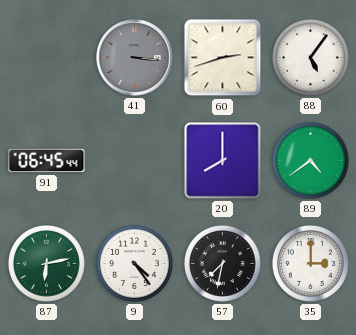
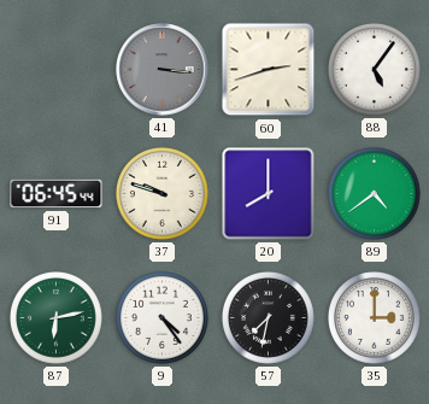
37: none -> 9:48 (161, 193)
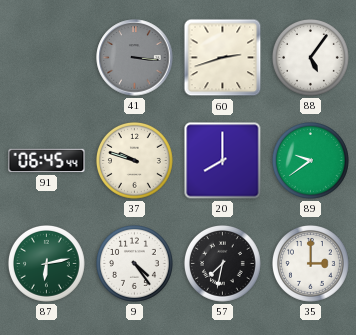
89: 4:39 -> 9:39 (310, 160)
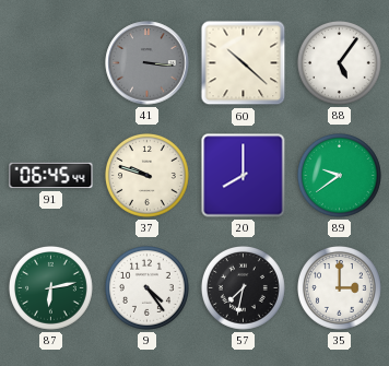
60: 2:42 -> 10:22 (244, 63)
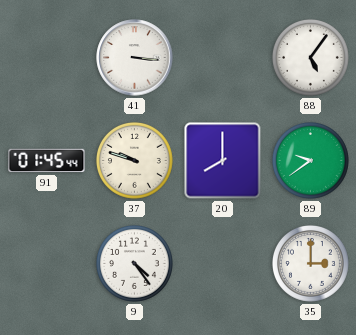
41 dial: grey -> white (135, 58)
60: 10:22 -> none (244, 63)
91: 06:45 -> 01:45 (47, 161)
87: 6:13 -> none (50, 287)
57: 7:32 -> none (243, 287)
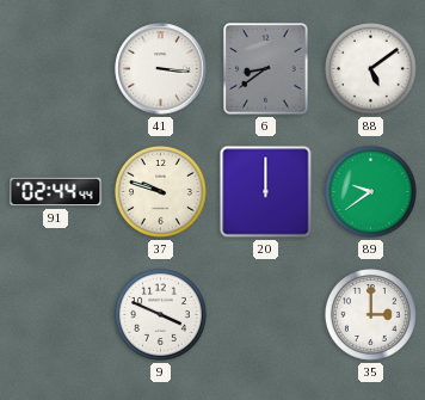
6: none -> 8:39 (266, 69)
88: 5:06 -> 5:09 (370, 68)
91: 01:45 -> 02:44 (56, 192)
20: 8:00 -> 12:00 (266, 192)
9: 4:24 -> 3:49 (160, 314)
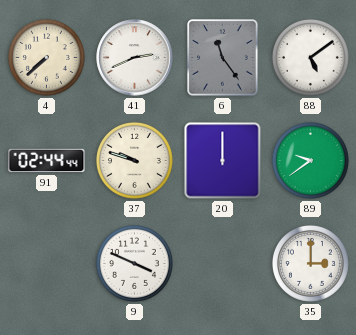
4: none -> 7:38 (46, 57)
41: 3:16 -> 2:41 (135, 58)
6: 8:39 -> 11:24 (223, 58)
